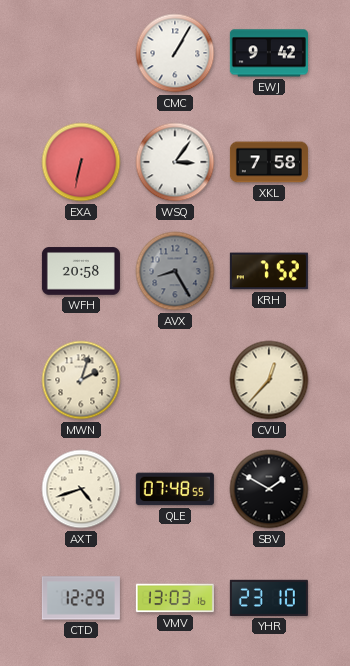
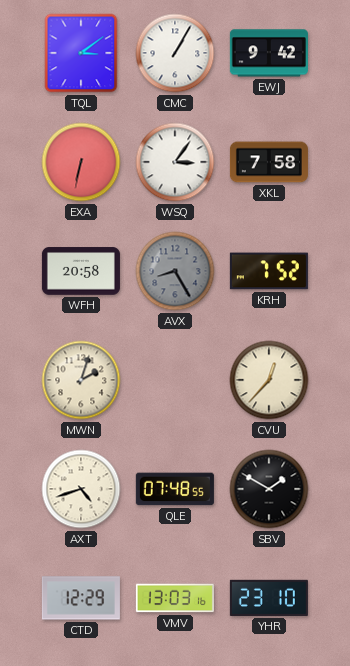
TQL: none -> 3:09 (81, 53)
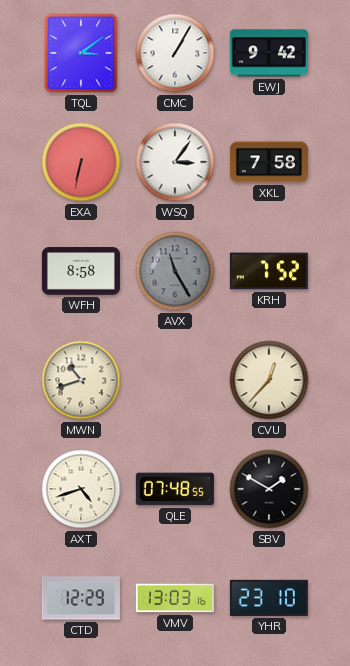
WFH: 20:58 -> 8:58 (81, 271)
AVX: 8:25 -> 11:25 (175, 271)
MWN: 2:03 -> 10:42 (81, 380)
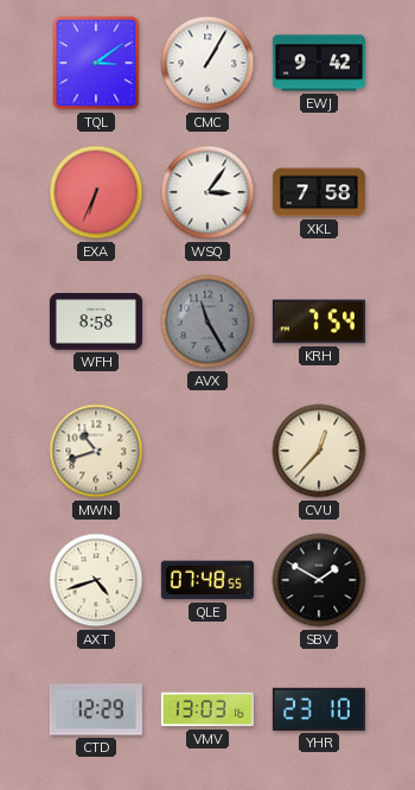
EXA: 6:32 -> 6:34 (96, 192)
KRH: 7:52 -> 7:54 (319, 321)
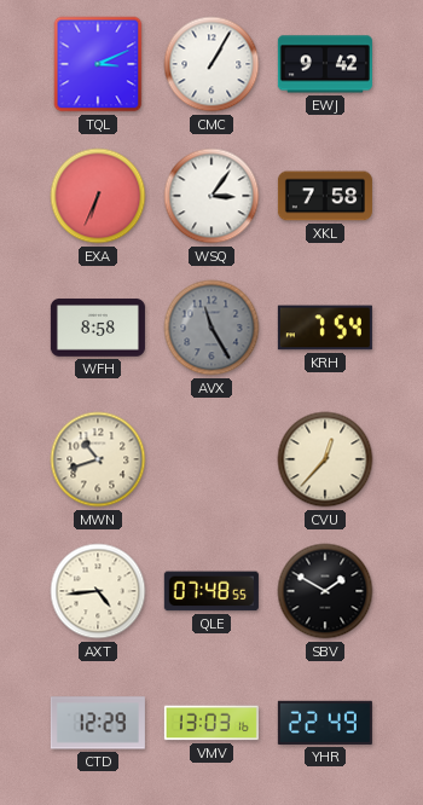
TQL: 3:09 -> 3:11 (98, 64)
AXT: 4:42 -> 4:44 (98, 591)
YHR: 23:10 -> 22:49 (325, 723)
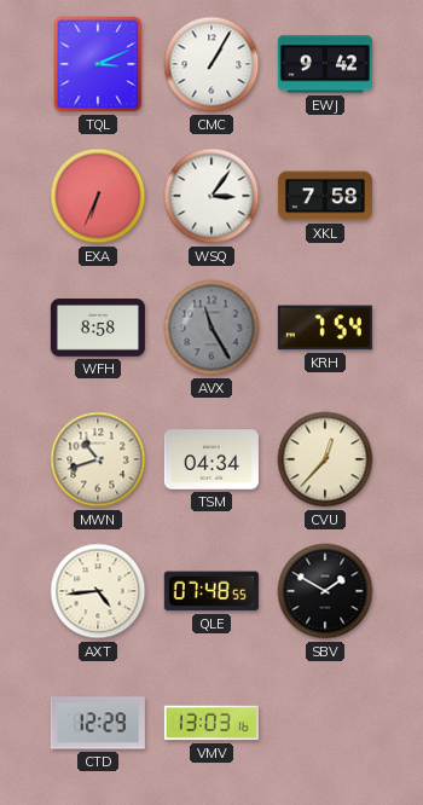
TSM: none -> 04:34 (211, 459)
YHR: 22:49 -> none (325, 723)
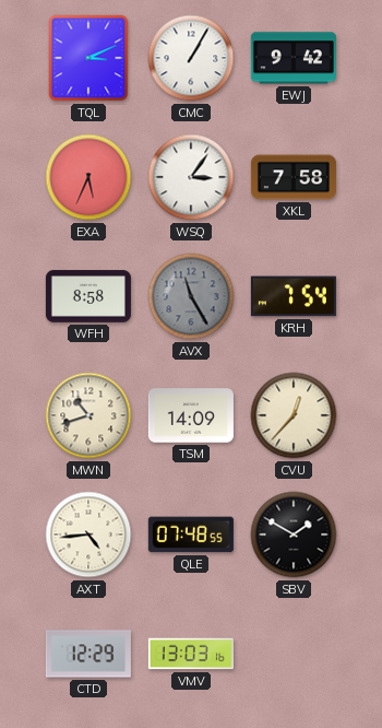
EXA: 6:34 -> 5:34 (88, 177)
TSM: 04:34 -> 14:09 (191, 415)
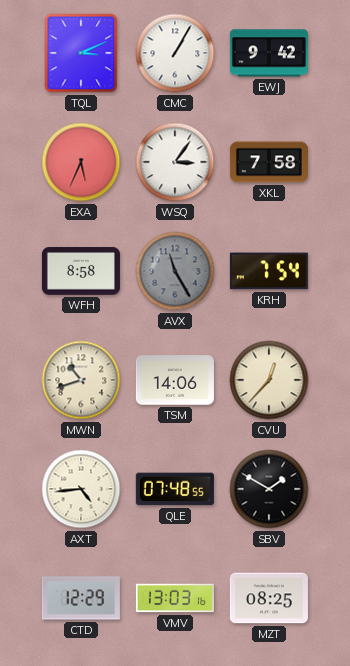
TSM: 14:09 -> 14:06 (175, 380)
MZT: none -> 08:25 (269, 598)
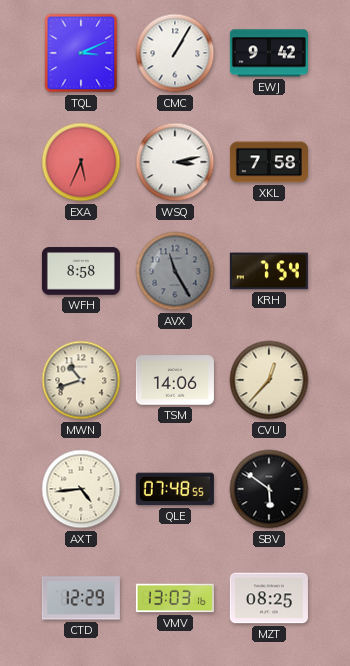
WSQ: 3:06 -> 3:13 (175, 162)
SBV: 1:50 -> 5:51 (269, 489)
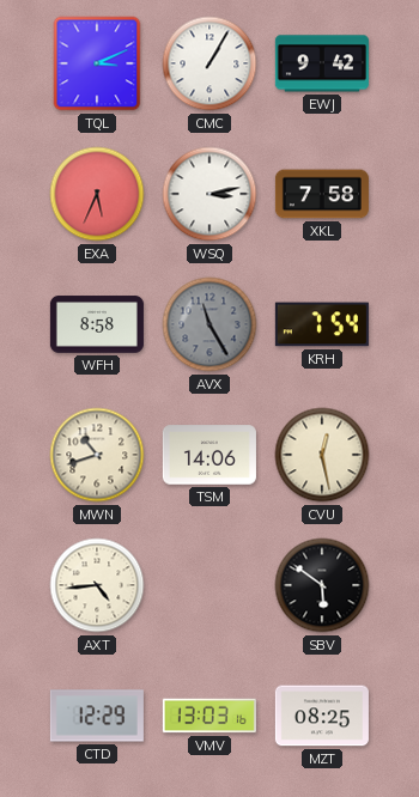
CVU: 12:37 -> 12:28 (322, 455)
QLE: 07:48 -> none (175, 489)
